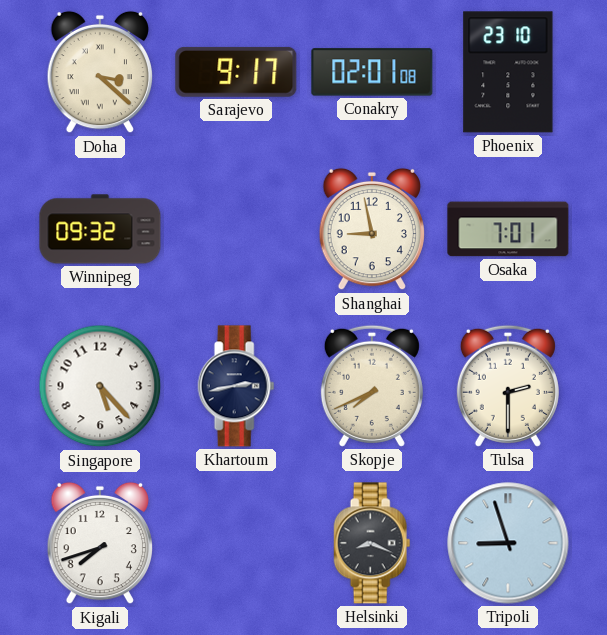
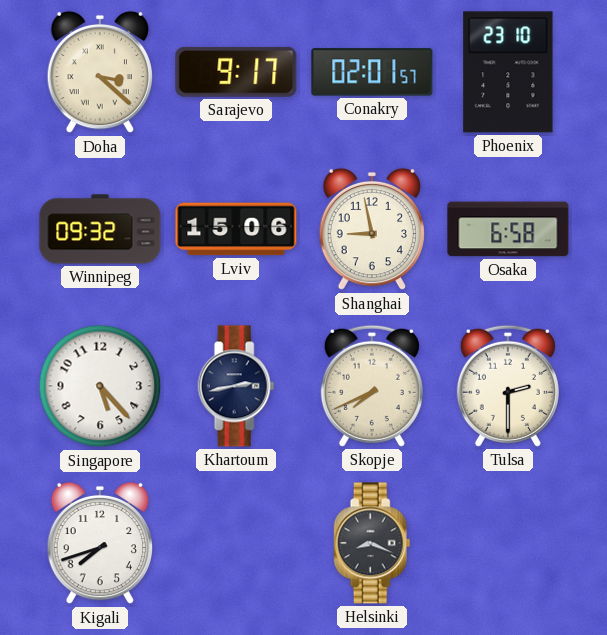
Conakry: 02:01:08 -> 02:01:57 (372, 72)
Lviv: none -> 15:06 (236, 229)
Osaka: 7:01 -> 6:58 (508, 229)
Tripoli: 8:57 -> none (508, 543)
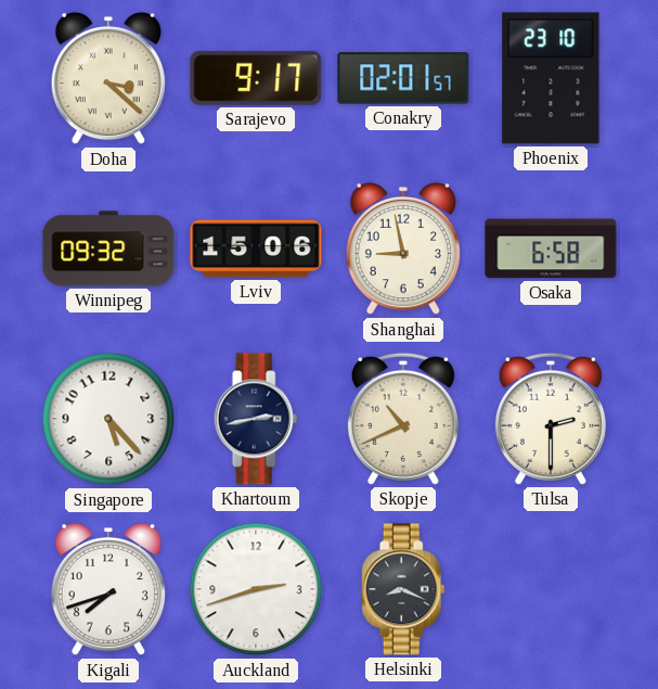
Skopje: 7:41 -> 10:41 (403, 419)
Auckland: none -> 2:42 (256, 589)
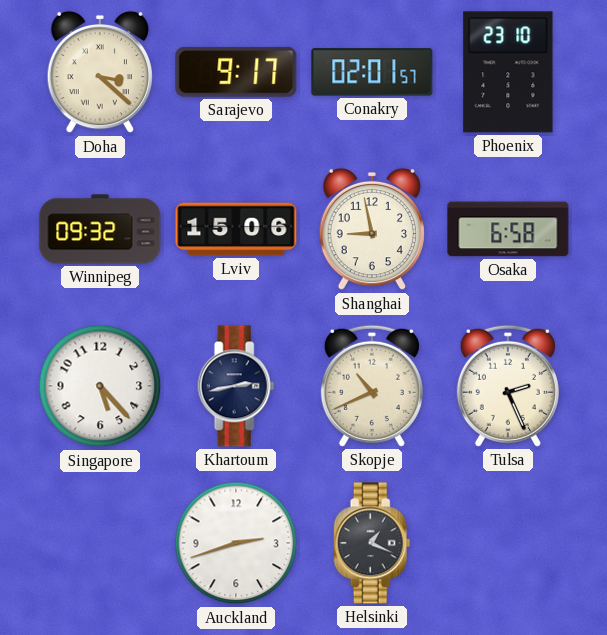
Tulsa: 2:30 -> 2:26 (508, 386)
Kigali: 7:42 -> none (107, 589)
Helsinki: 8:19 -> 1:19 (372, 543)
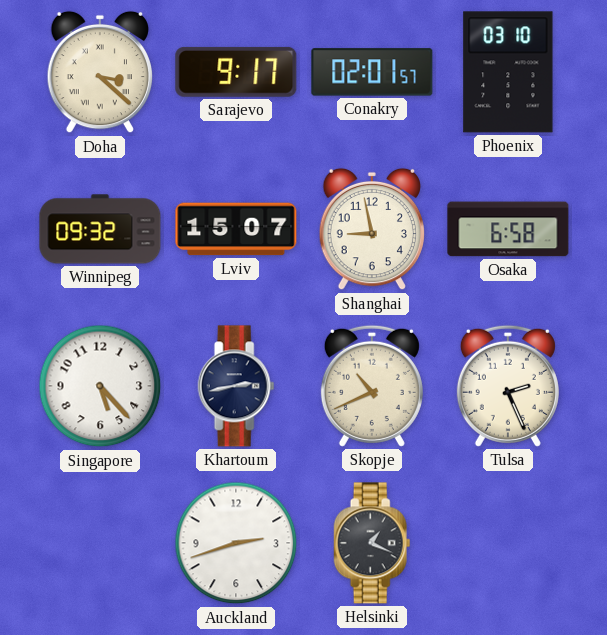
Phoenix: 23:10 -> 03:10 (508, 72)
Lviv: 15:06 -> 15:07 (236, 229)
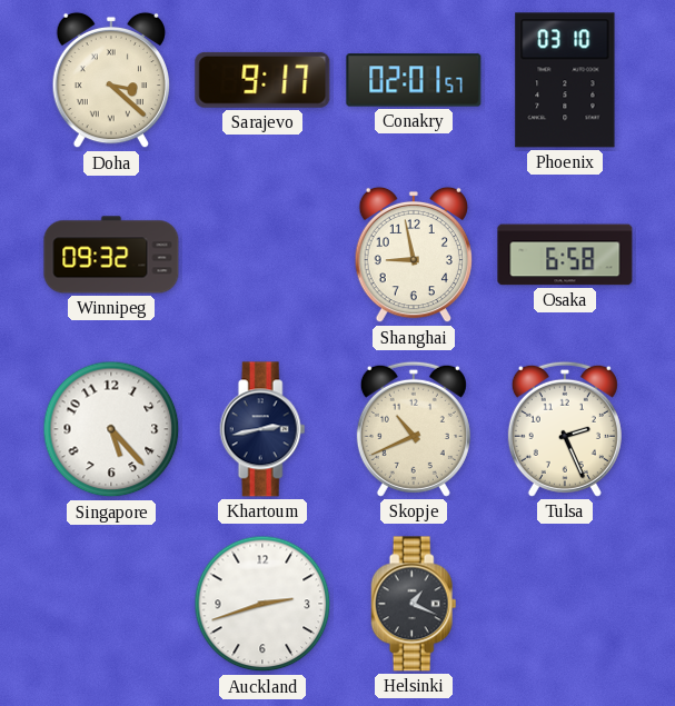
Lviv: 15:07 -> none (236, 229)
